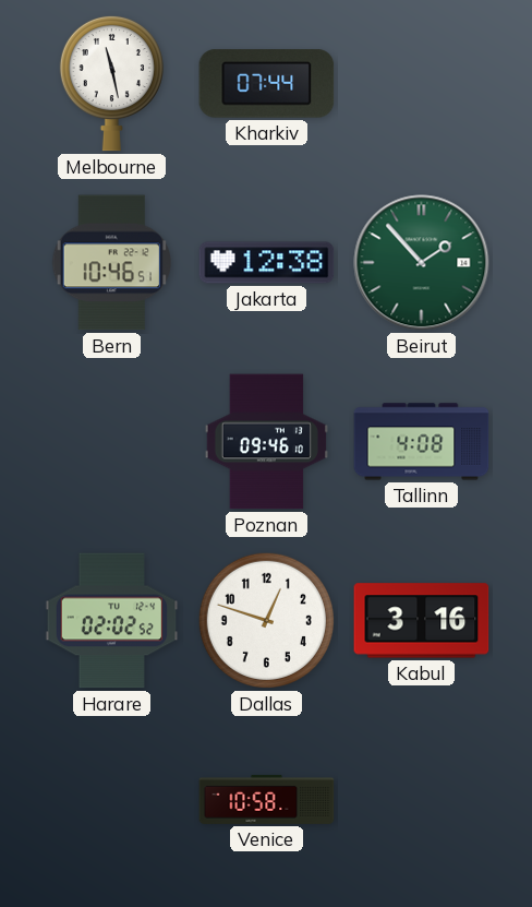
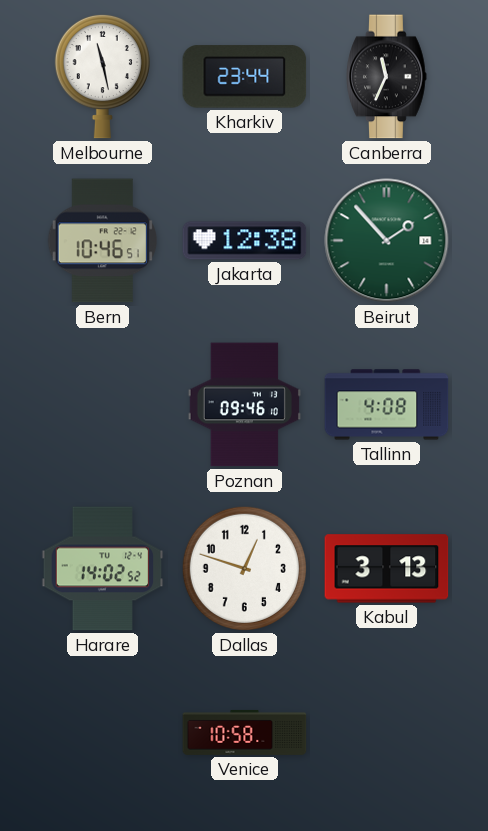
Kharkiv: 07:44 -> 23:44 (245, 77)
Canberra: none -> 11:34 (387, 77)
Harare: 02:02 -> 14:02 (103, 569)
Kabul: 3:16 -> 3:13 (387, 569)
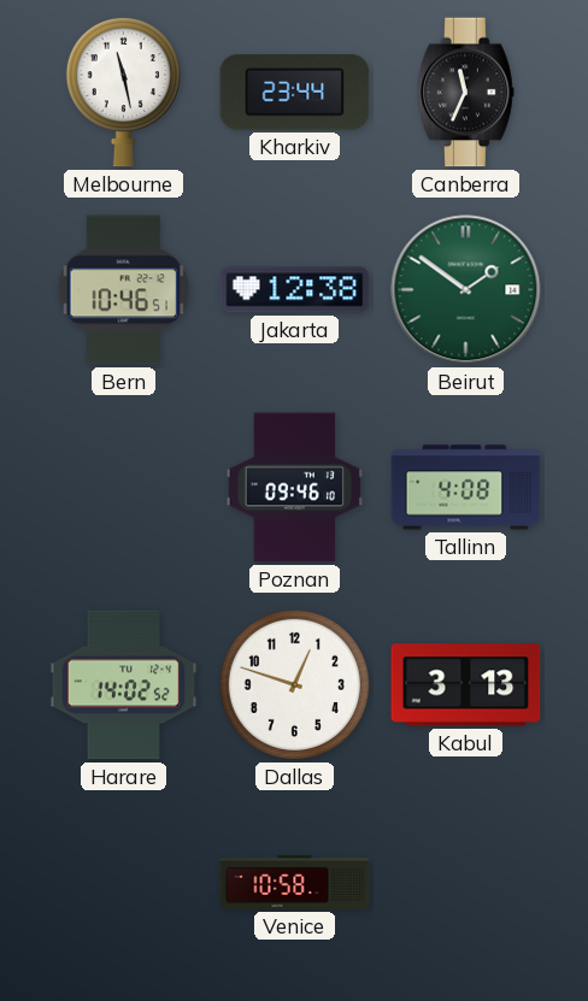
Beirut: 1:53 -> 1:51 (466, 290)
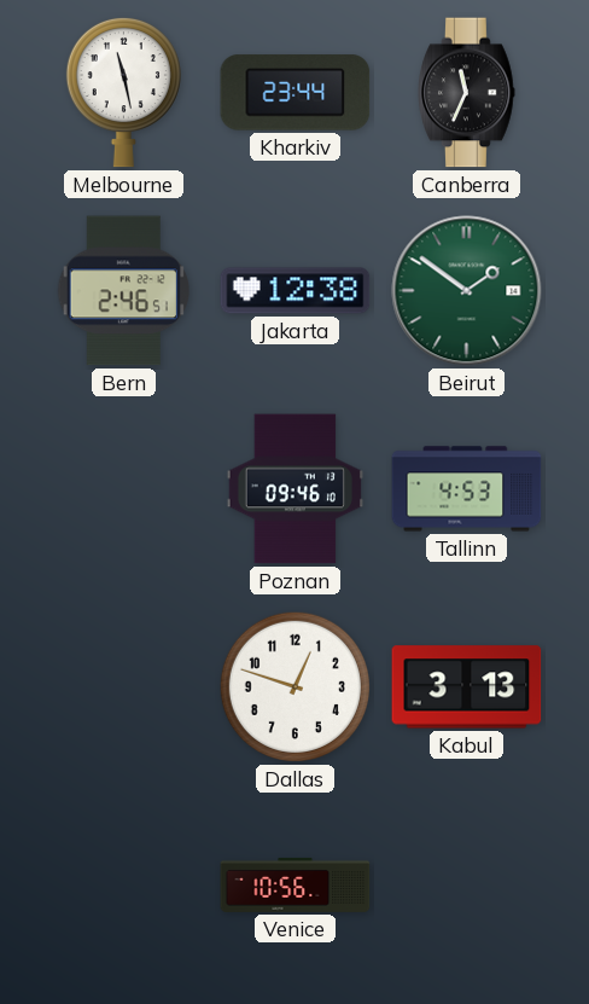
Bern: 10:46 -> 2:46 (123, 291)
Tallinn: 4:08 -> 4:53 (467, 489)
Harare: 14:02 -> none (124, 685)
Venice: 10:58 -> 10:56 (296, 884)
